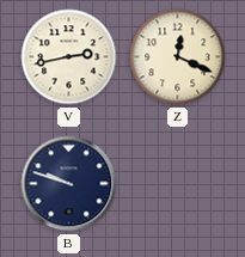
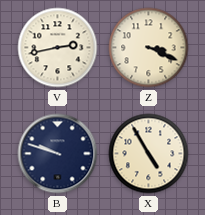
Z: 12:19 -> 3:19 (149, 48)
X: none -> 4:55 (149, 154)
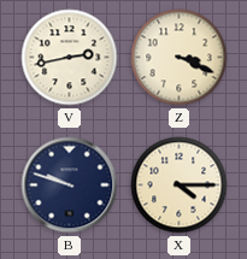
X: 4:55 -> 4:15 (180, 186)
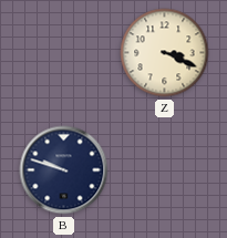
V: 2:43 -> none (70, 58)
X: 4:15 -> none (180, 186)
